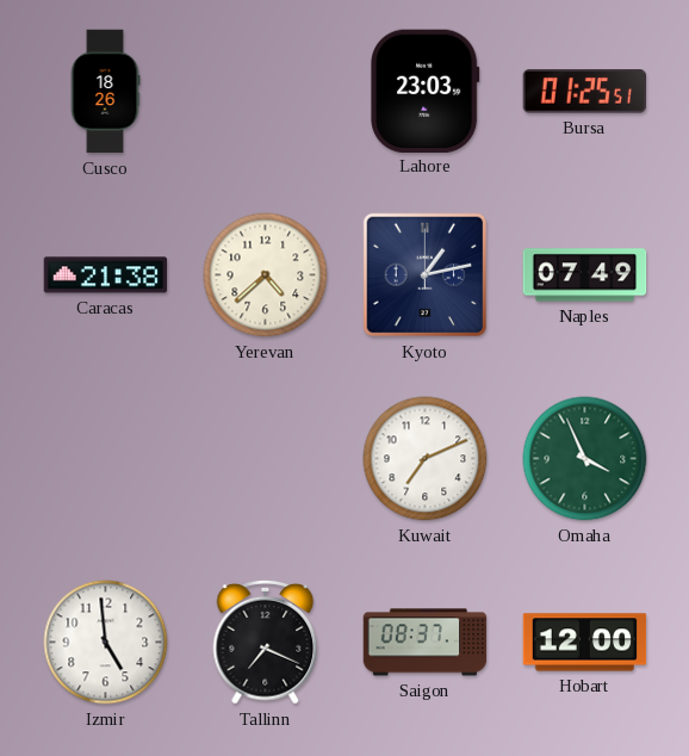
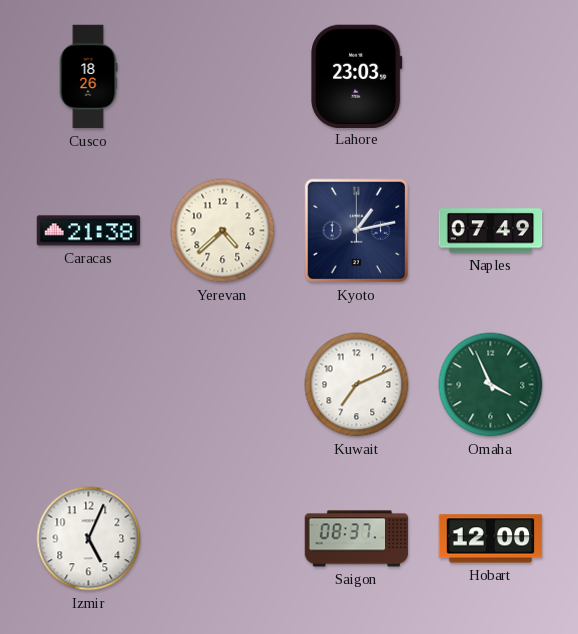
Bursa: 01:25 -> none (584, 92)
Izmir: 4:59 -> 5:04 (89, 539)
Tallinn: 7:19 -> none (266, 642)
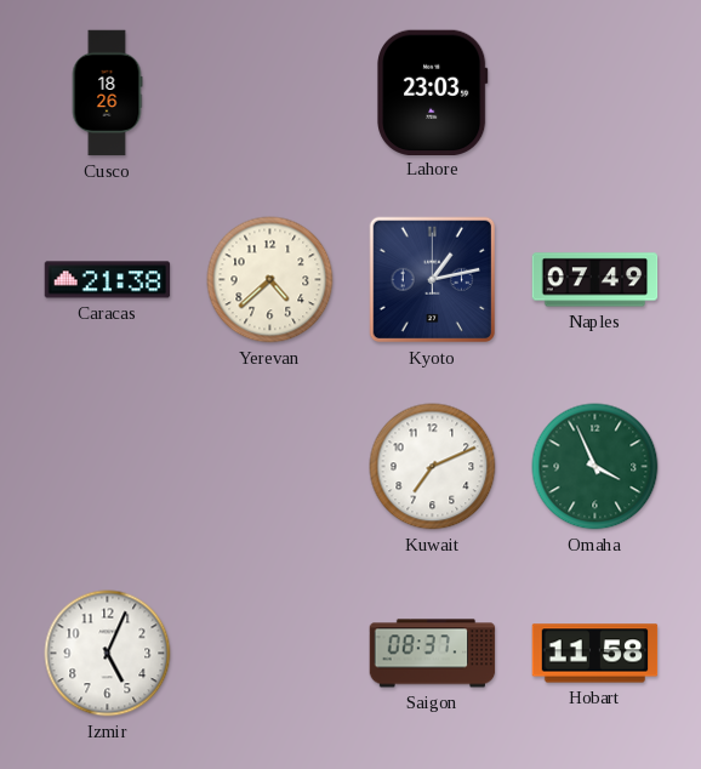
Hobart: 12:00 -> 11:58 (595, 654)
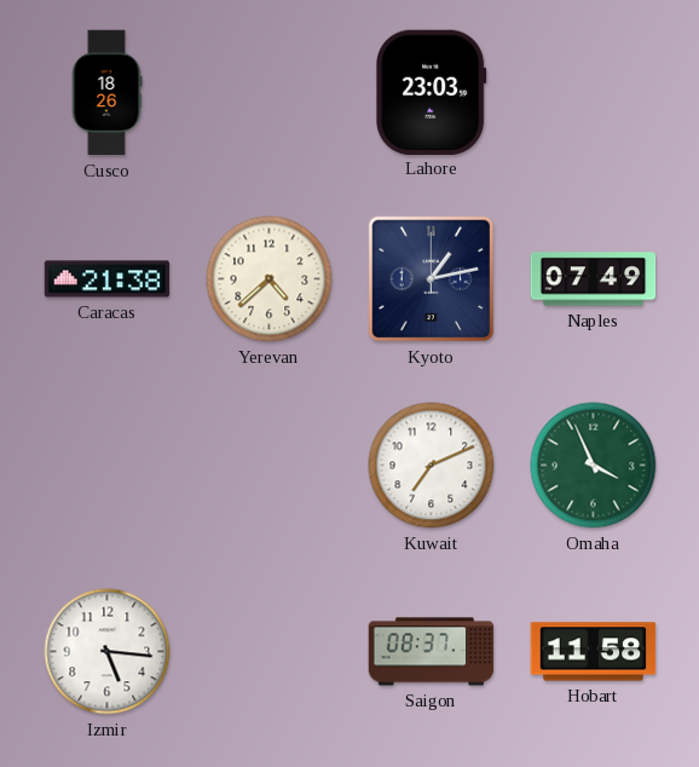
Izmir: 5:04 -> 5:16 (108, 652)
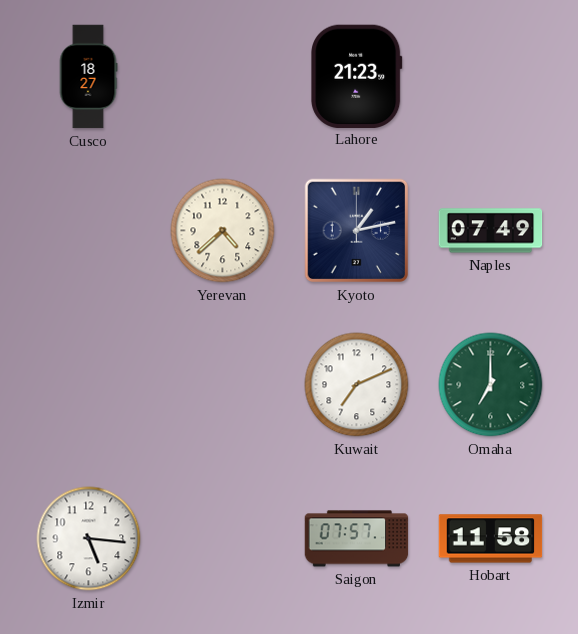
Cusco: 18:26 -> 18:27 (88, 77)
Lahore: 23:03 -> 21:23 (357, 76)
Caracas: 21:38 -> none (108, 279)
Omaha: 3:56 -> 7:00 (491, 385)
Saigon: 08:37 -> 07:57 (357, 539)
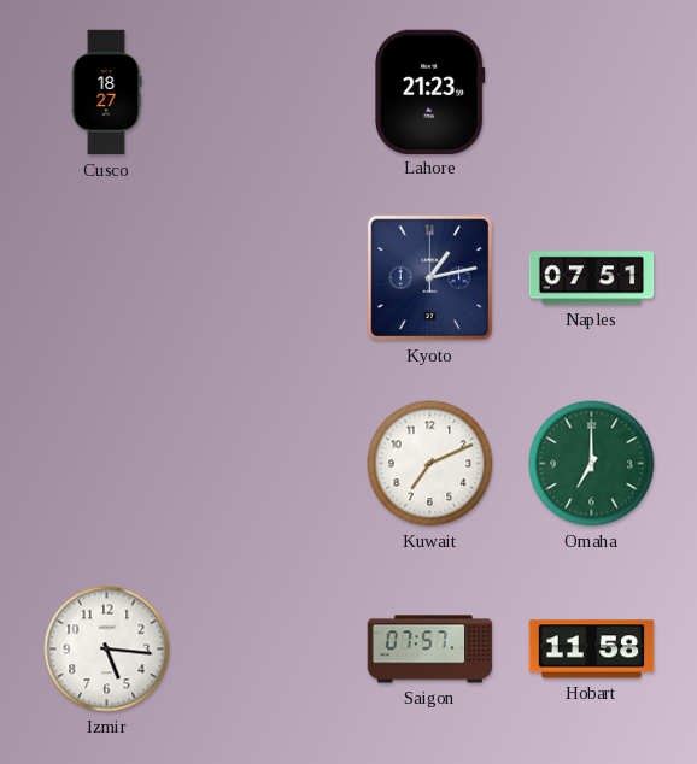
Yerevan: 4:38 -> none (223, 231)
Naples: 07:49 -> 07:51 (592, 278)
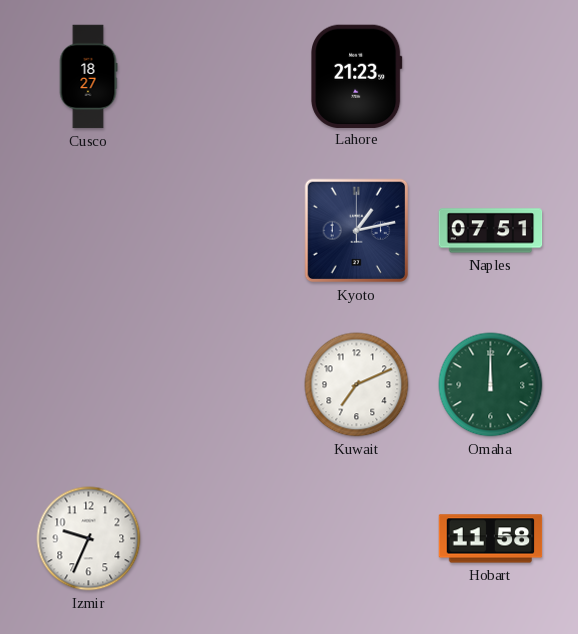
Omaha: 7:00 -> 12:00 (491, 385)
Izmir: 5:16 -> 9:34 (89, 539)
Saigon: 07:57 -> none (430, 650)
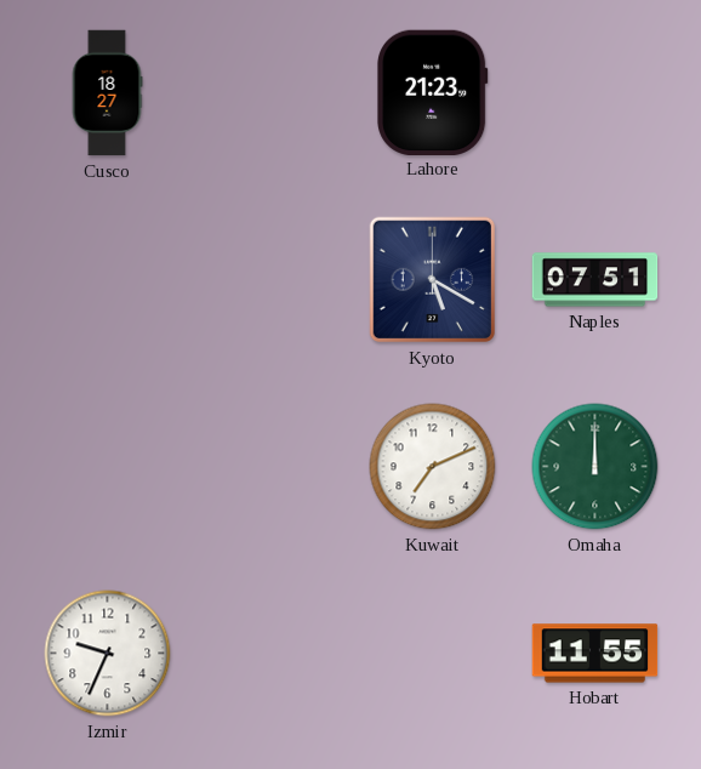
Kyoto: 1:13 -> 5:20 (433, 280)
Hobart: 11:58 -> 11:55 (595, 654)
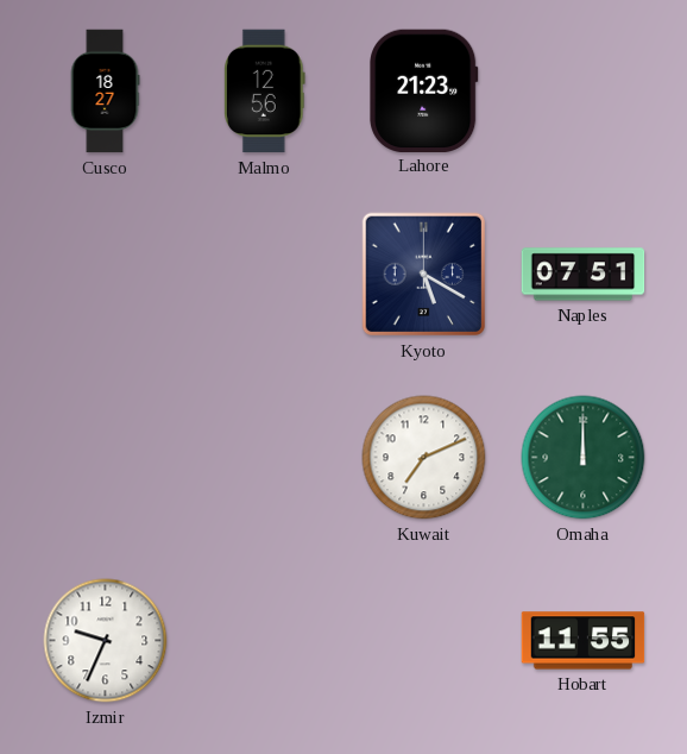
Malmo: none -> 12:56 (265, 92)
